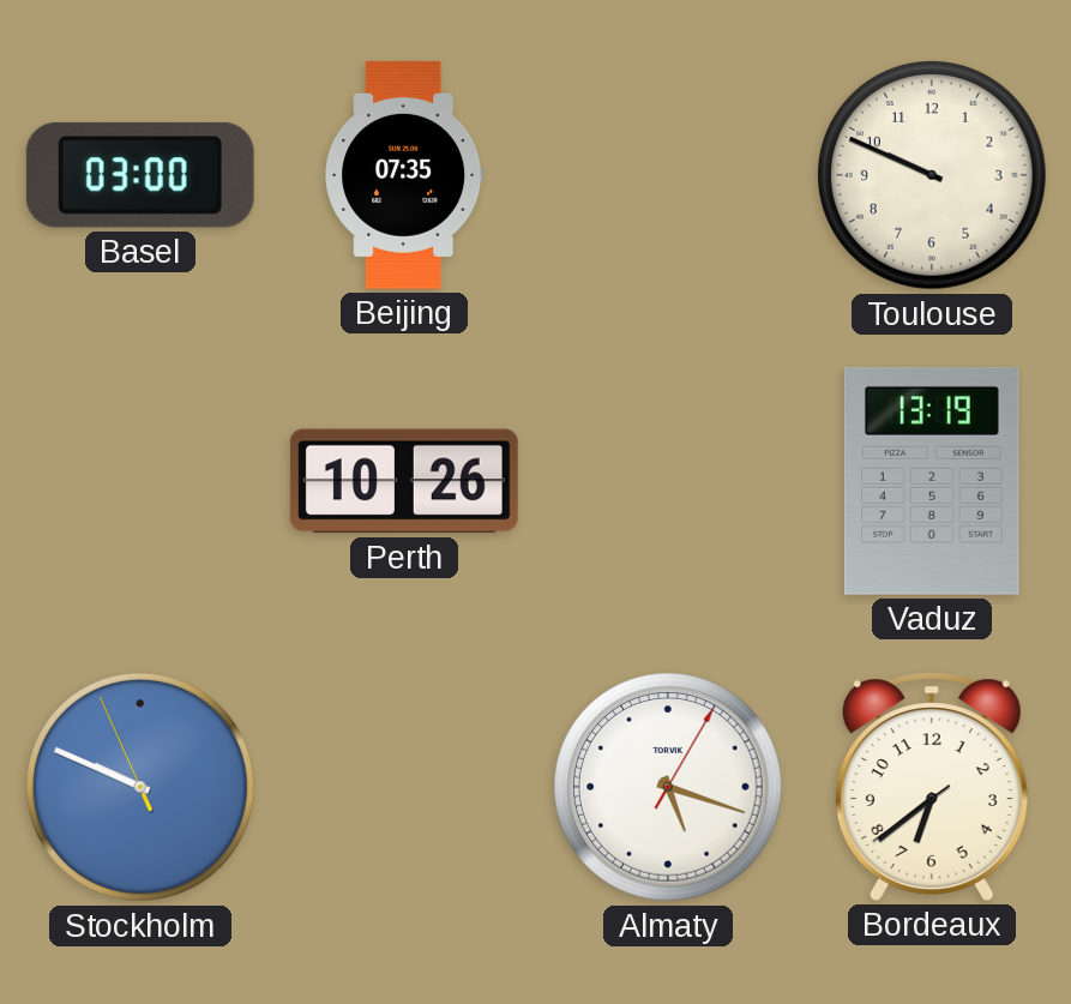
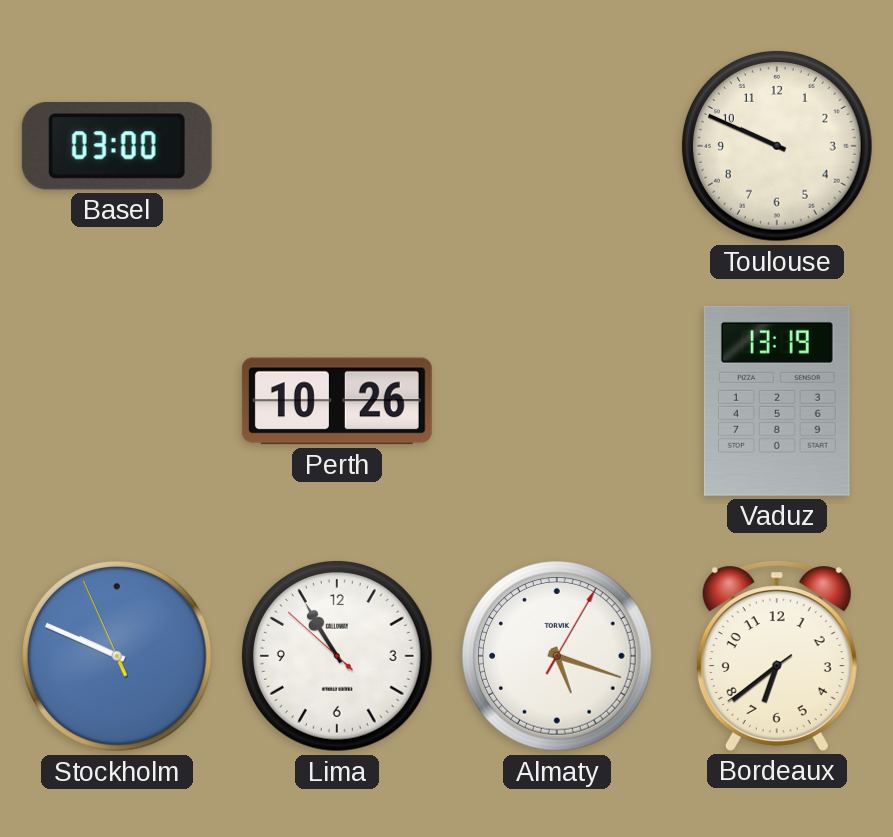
Beijing: 07:35 -> none (404, 175)
Lima: none -> 10:54 (338, 657)
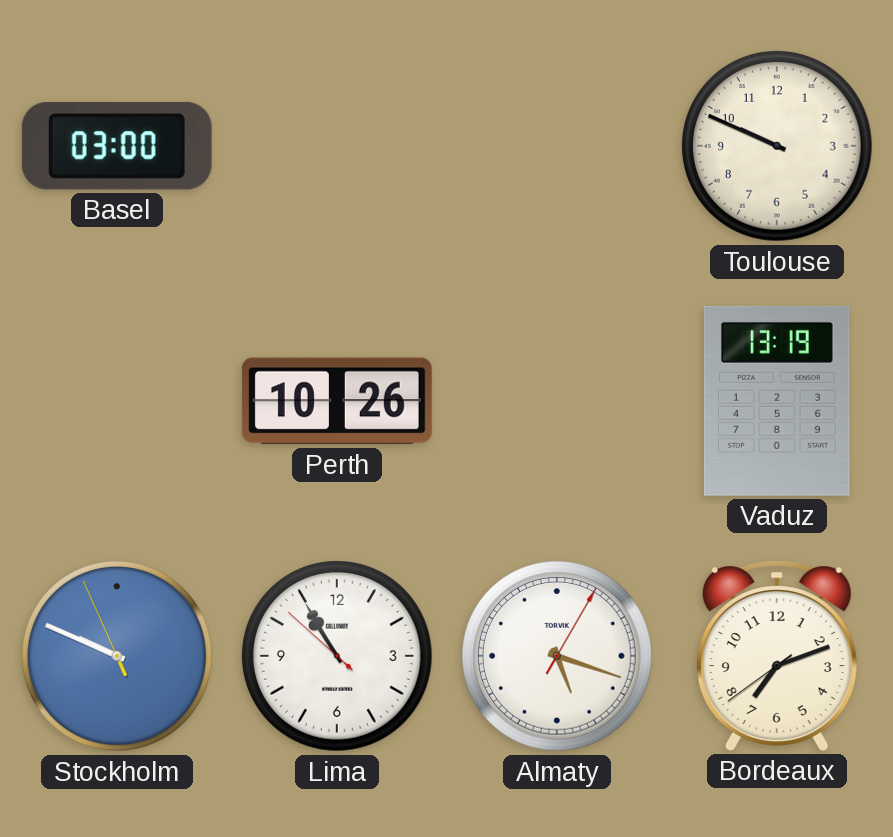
Bordeaux: 6:38 -> 7:11 (777, 656)
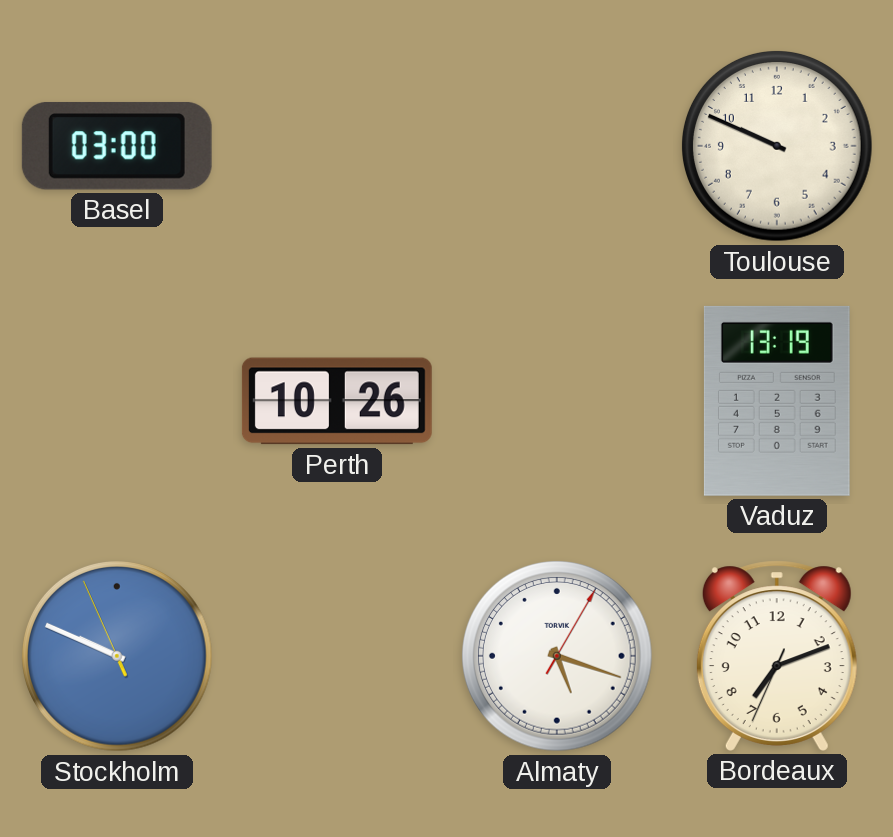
Lima: 10:54 -> none (338, 657)
Bordeaux: 7:11:39 -> 7:11:34 (777, 656)
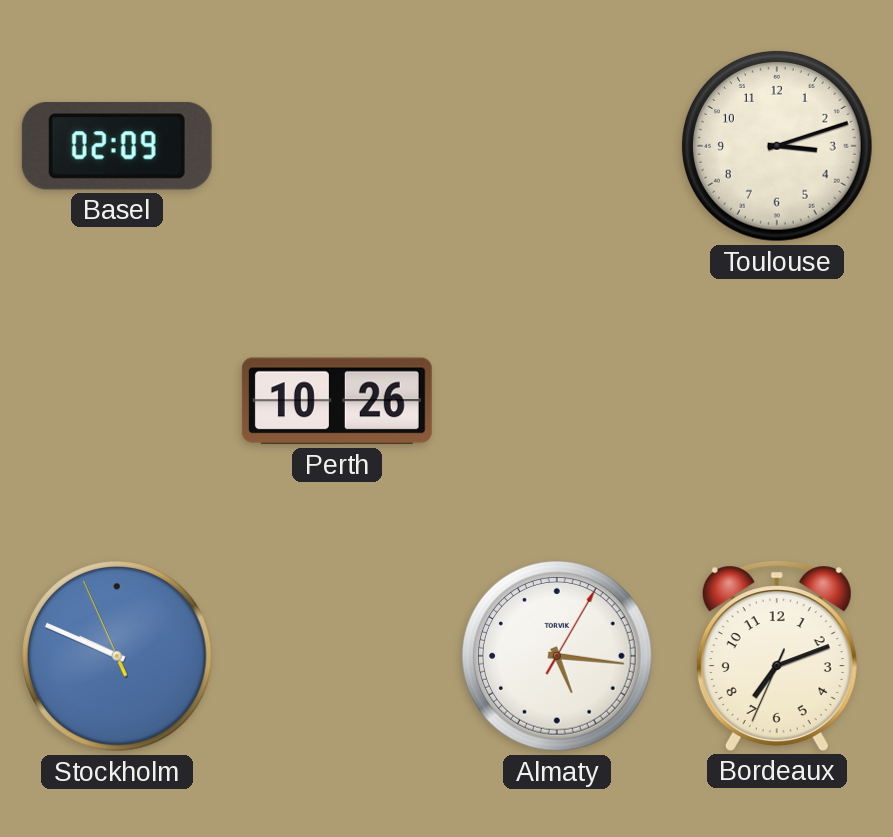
Basel: 03:00 -> 02:09 (117, 146)
Toulouse: 9:49 -> 3:12 (778, 147)
Vaduz: 13:19 -> none (777, 401)
Almaty: 5:18 -> 5:16 (558, 657)
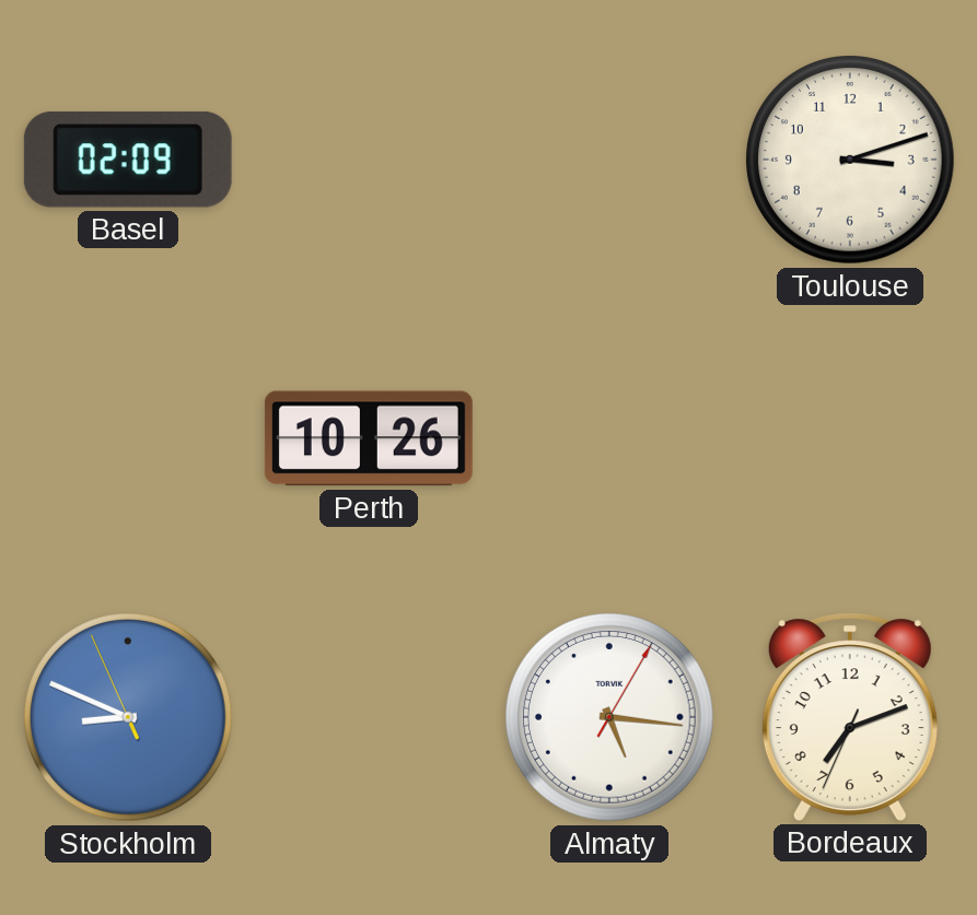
Stockholm: 9:48 -> 8:48 (129, 718)
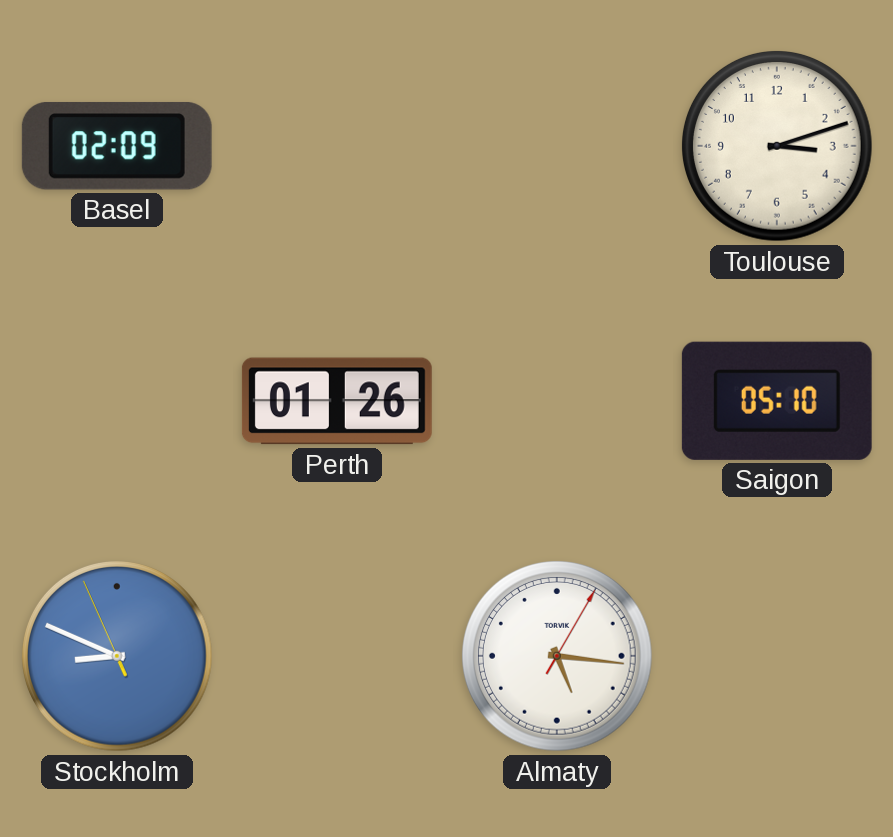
Perth: 10:26 -> 01:26 (337, 401)
Saigon: none -> 05:10 (777, 401)
Bordeaux: 7:11 -> none (850, 717)
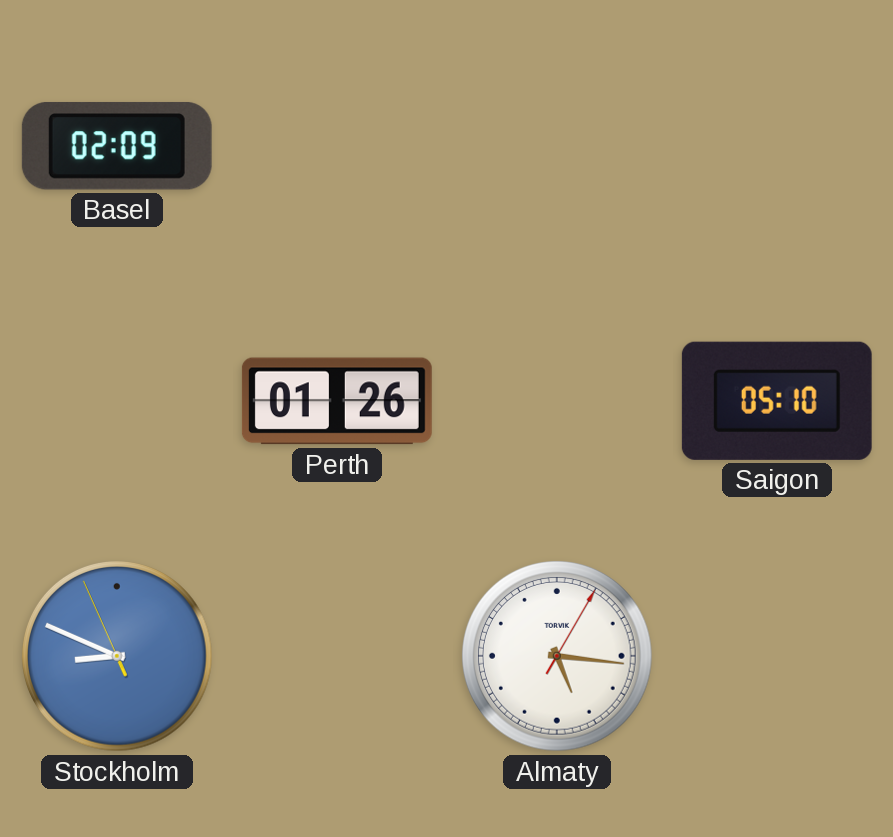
Toulouse: 3:12 -> none (778, 147)
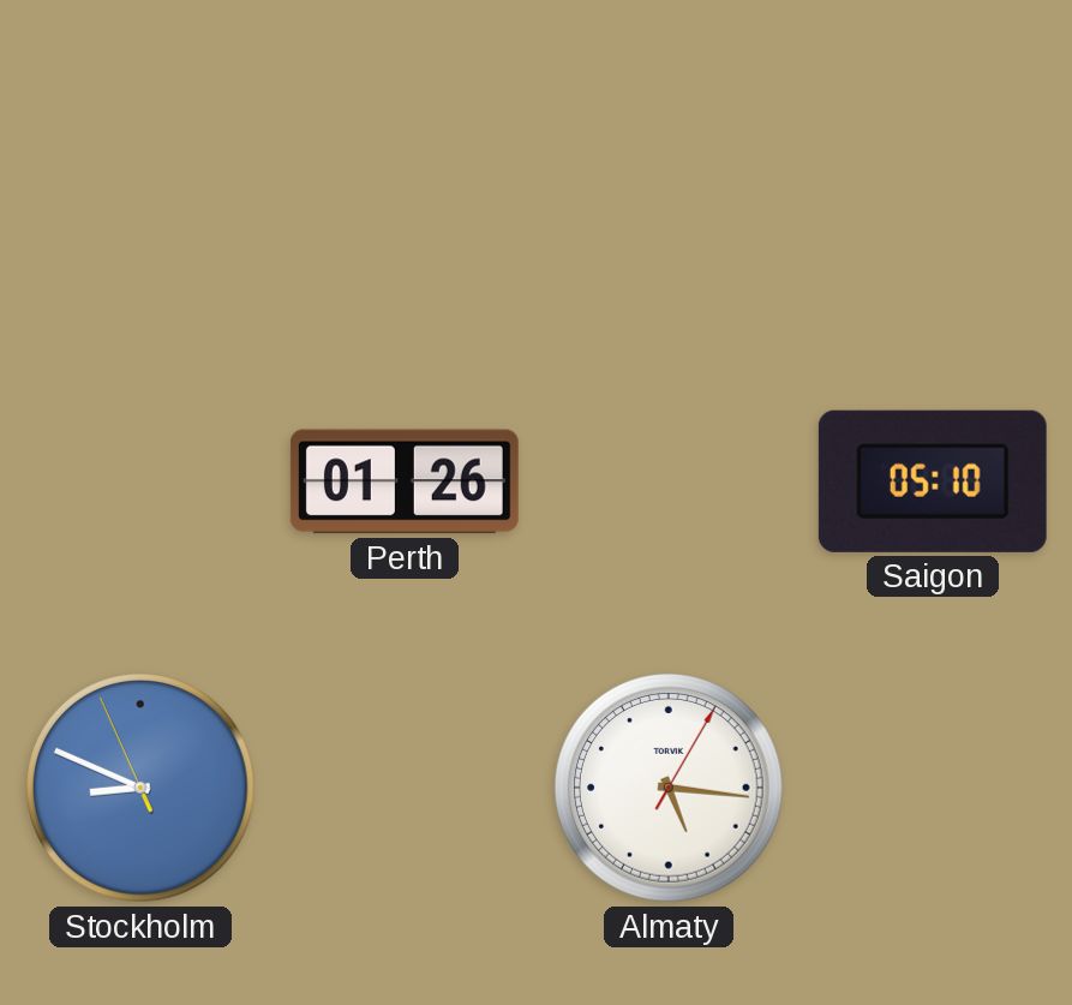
Basel: 02:09 -> none (117, 146)
